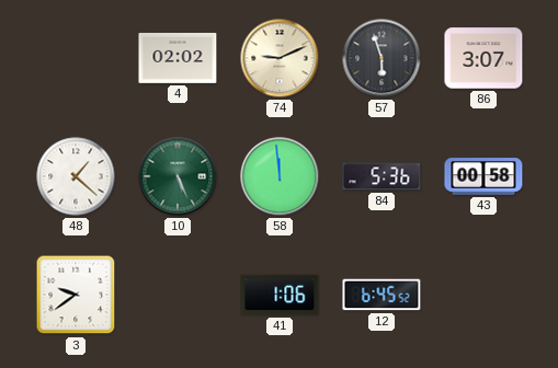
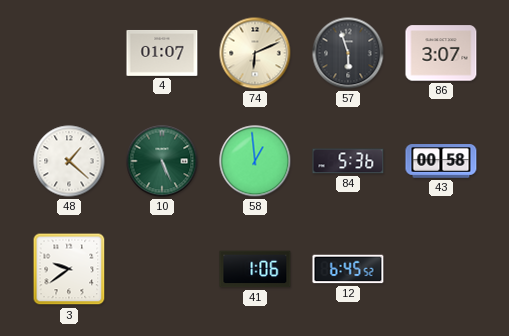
4: 02:02 -> 01:07 (162, 53)
74: 9:11 -> 6:11 (255, 53)
58: 11:59 -> 12:59 (255, 161)
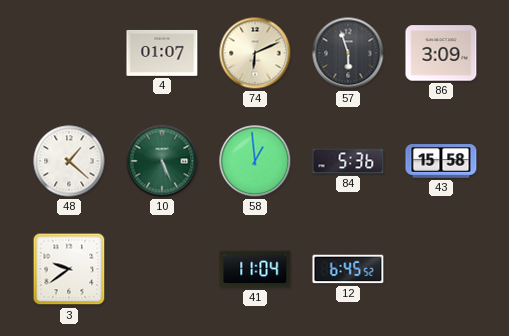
86: 3:07 -> 3:09 (441, 53)
43: 00:58 -> 15:58 (441, 161)
41: 1:06 -> 11:04 (255, 269)
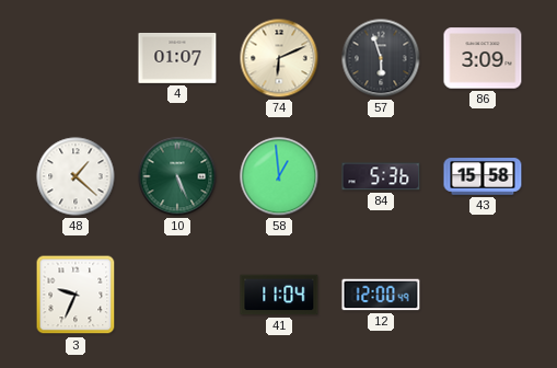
3: 9:39 -> 9:34 (76, 295)
12: 6:45 -> 12:00 (381, 295)
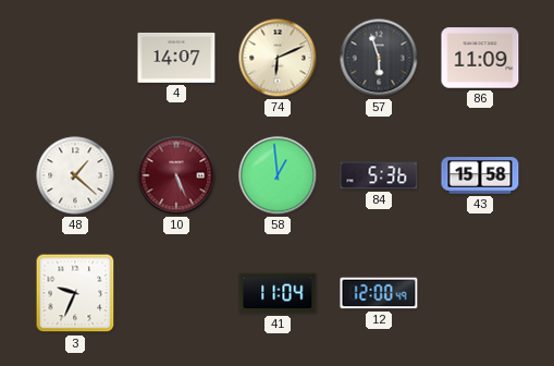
4: 01:07 -> 14:07 (176, 58)
86: 3:09 -> 11:09 (480, 58)
10 dial: green -> burgundy (176, 175)
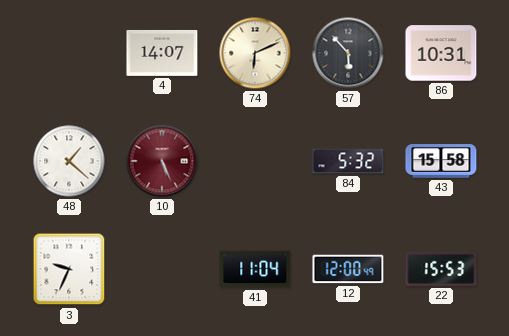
57: 5:57 -> 5:53 (348, 53)
86: 11:09 -> 10:31 (441, 53)
58: 12:59 -> none (278, 175)
84: 5:36 -> 5:32 (348, 161)
22: none -> 15:53 (441, 269)
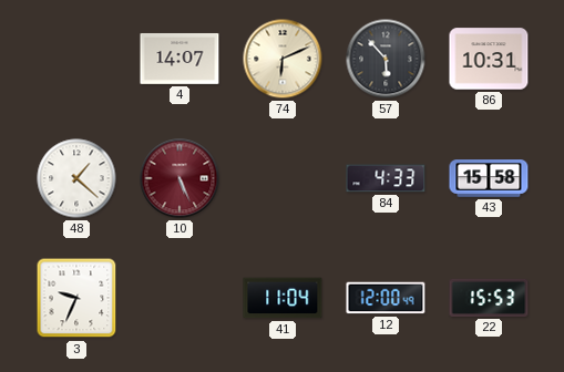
84: 5:32 -> 4:33 (386, 178)
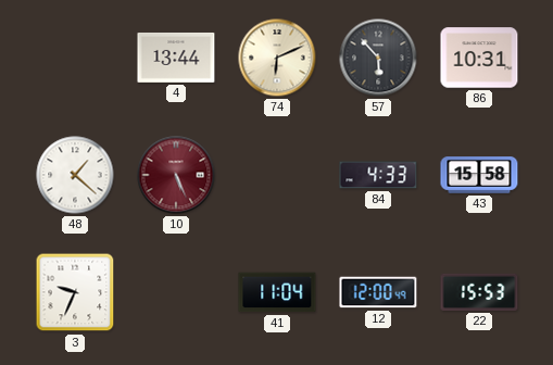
4: 14:07 -> 13:44 (176, 58)
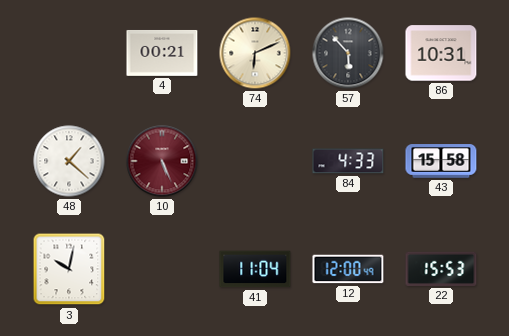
4: 13:44 -> 00:21 (162, 53)
3: 9:34 -> 10:02 (69, 269)
